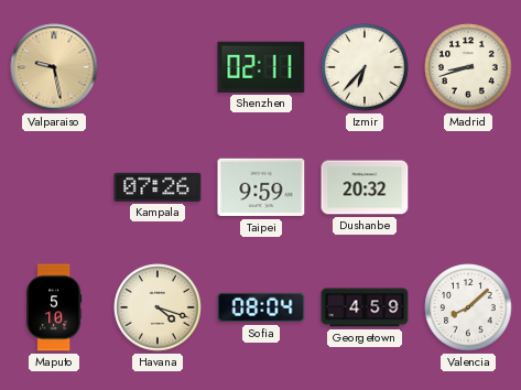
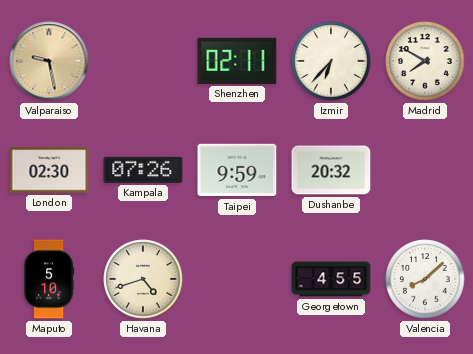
Madrid: 8:42 -> 7:50 (425, 61)
London: none -> 02:30 (49, 170)
Havana: 4:18 -> 4:42 (143, 279)
Sofia: 08:04 -> none (261, 307)
Georgetown: 4:59 -> 4:55 (331, 279)
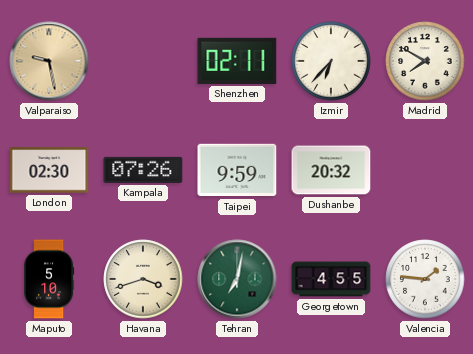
Havana: 4:42 -> 3:42 (143, 279)
Tehran: none -> 7:02 (237, 279)
Valencia: 8:08 -> 1:46 (425, 279)
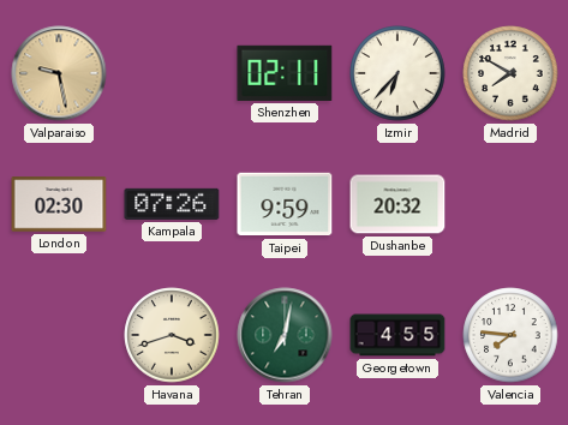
Maputo: 5:10 -> none (49, 279)
Valencia: 1:46 -> 7:46 (510, 335)
